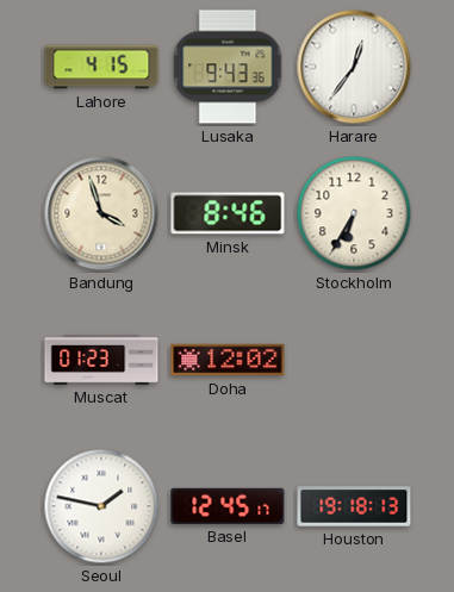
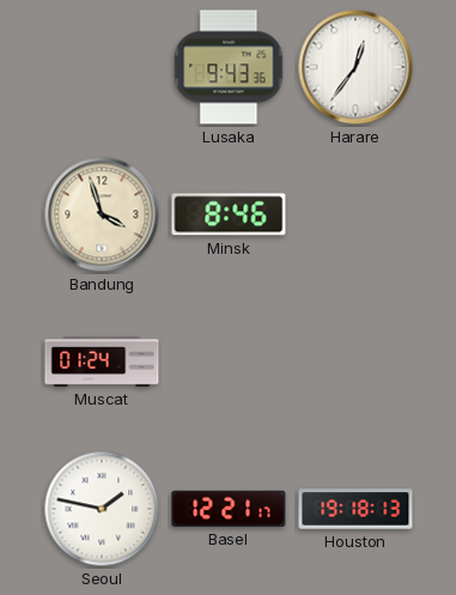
Lahore: 4:15 -> none (101, 67)
Stockholm: 6:35 -> none (354, 213)
Muscat: 01:23 -> 01:24 (102, 362)
Doha: 12:02 -> none (228, 360)
Basel: 12:45 -> 12:21 (229, 509)
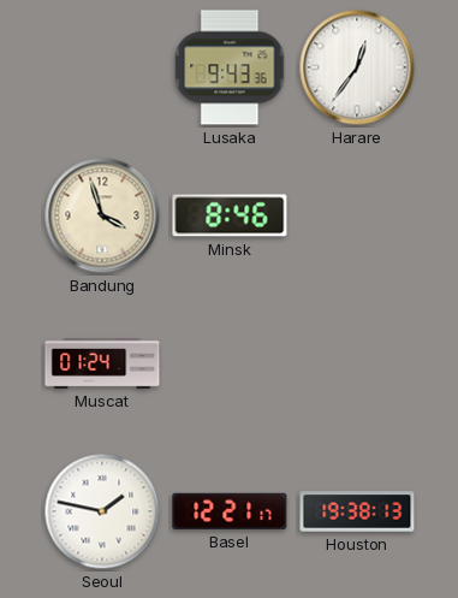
Houston: 19:18 -> 19:38 (357, 511)
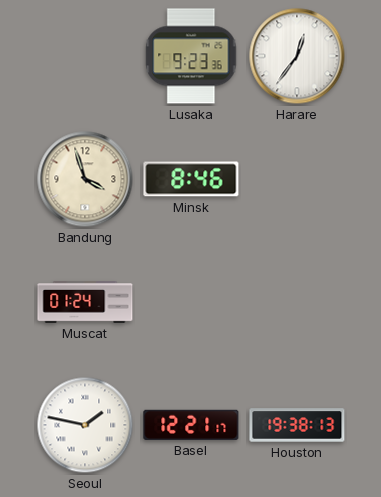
Lusaka: 9:43 -> 9:23 (191, 56)
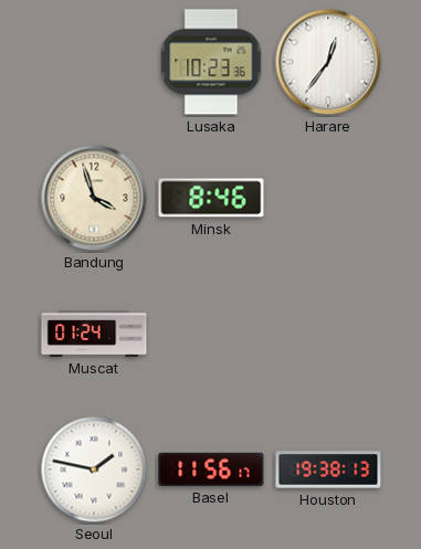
Lusaka: 9:23 -> 10:23 (211, 62)
Basel: 12:21 -> 11:56 (211, 469)
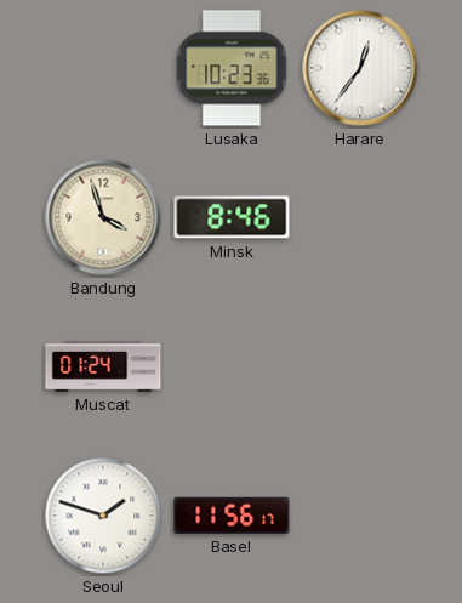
Seoul: 1:47 -> 1:48 (103, 516)
Houston: 19:38 -> none (328, 469)
